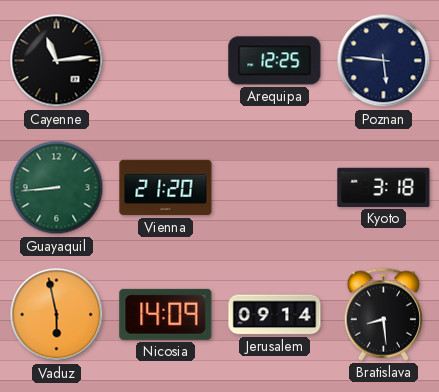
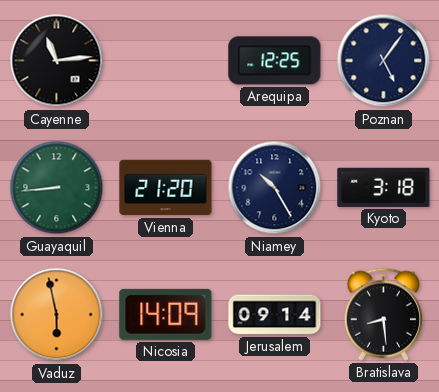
Poznan: 5:46 -> 5:06 (384, 61)
Niamey: none -> 10:25 (275, 188)
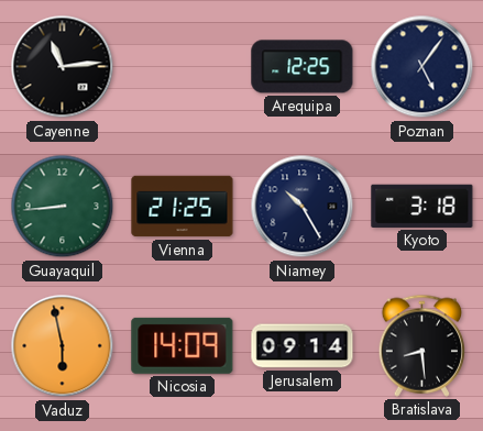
Vienna: 21:20 -> 21:25 (183, 207)
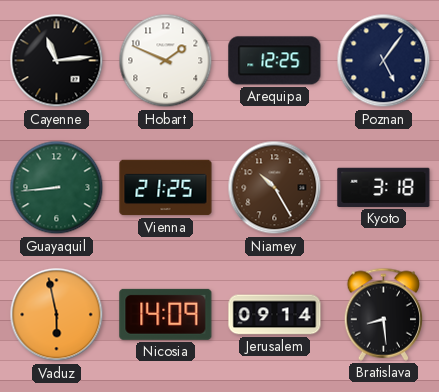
Hobart: none -> 1:49 (166, 61)
Niamey dial: navy -> brown (275, 188)
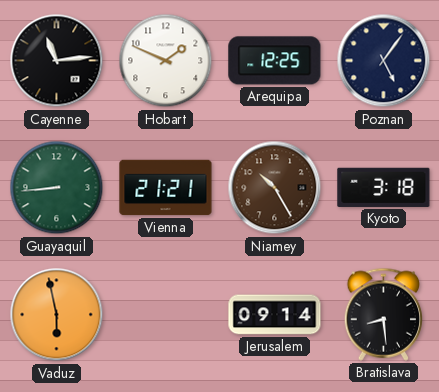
Vienna: 21:25 -> 21:21 (166, 188)
Nicosia: 14:09 -> none (166, 314)
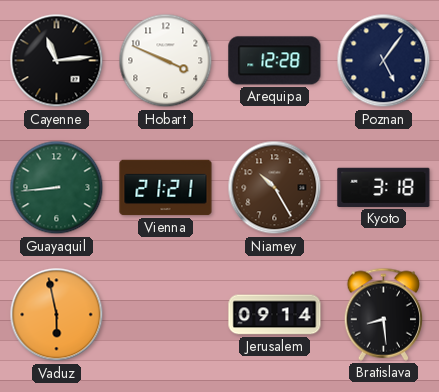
Hobart: 1:49 -> 3:49 (166, 61)
Arequipa: 12:25 -> 12:28 (275, 61)
